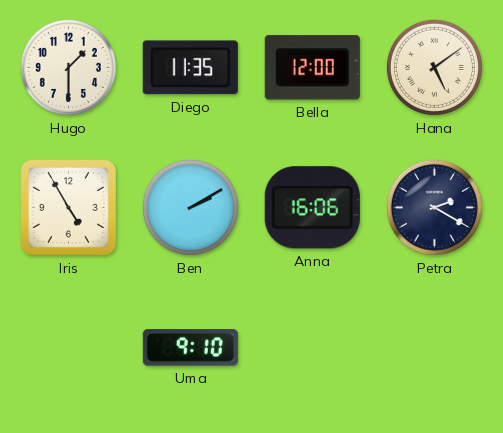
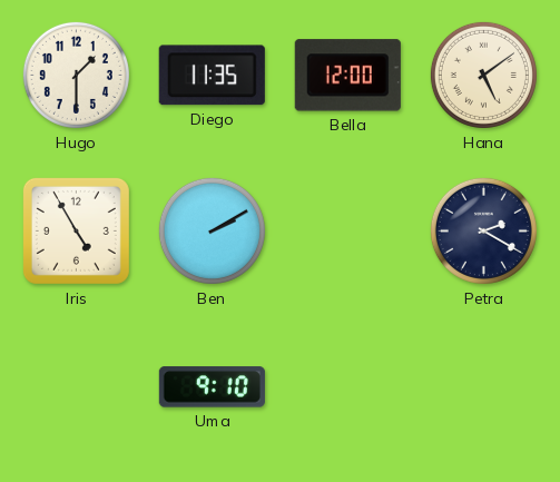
Anna: 16:06 -> none (312, 208)
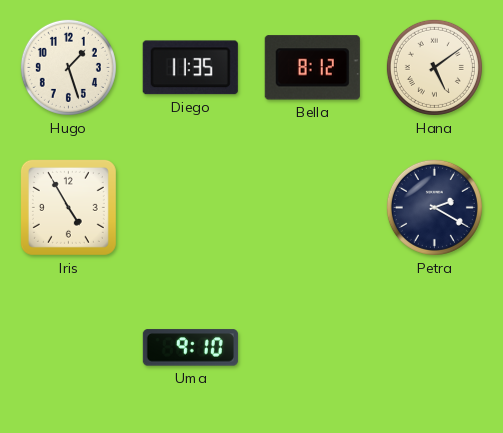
Hugo: 1:30 -> 1:27 (68, 67)
Bella: 12:00 -> 8:12 (312, 68)
Ben: 2:10 -> none (212, 230)
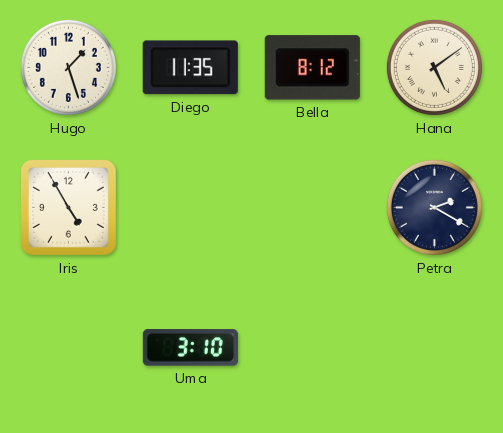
Uma: 9:10 -> 3:10 (190, 348)
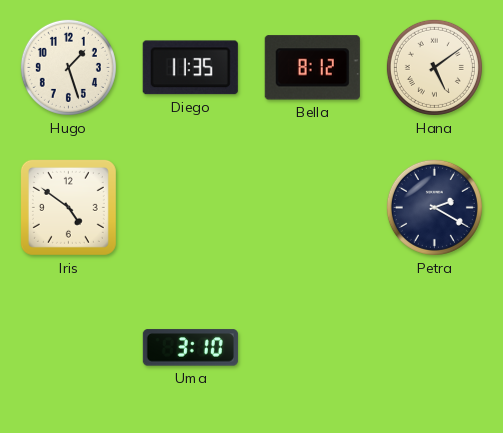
Iris: 4:55 -> 4:51 (68, 207)
